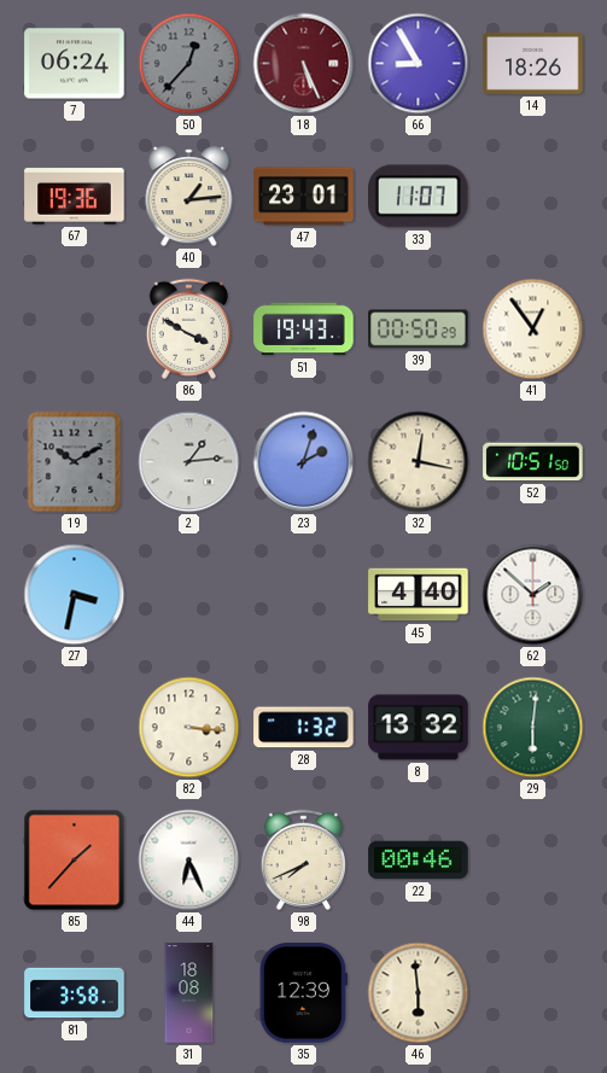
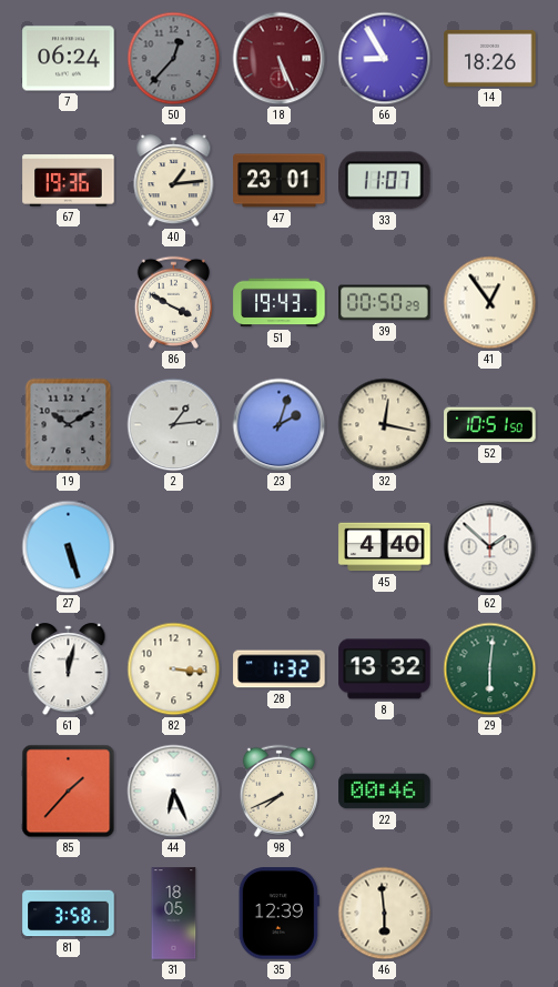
27: 3:32 -> 5:27 (69, 547)
61: none -> 12:02 (69, 669)
31: 18:08 -> 18:05 (174, 914)
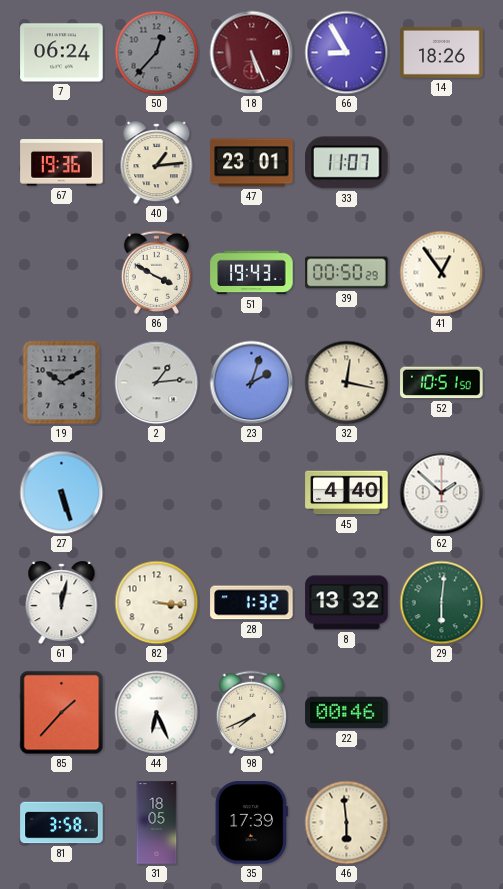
35: 12:39 -> 17:39 (251, 823)
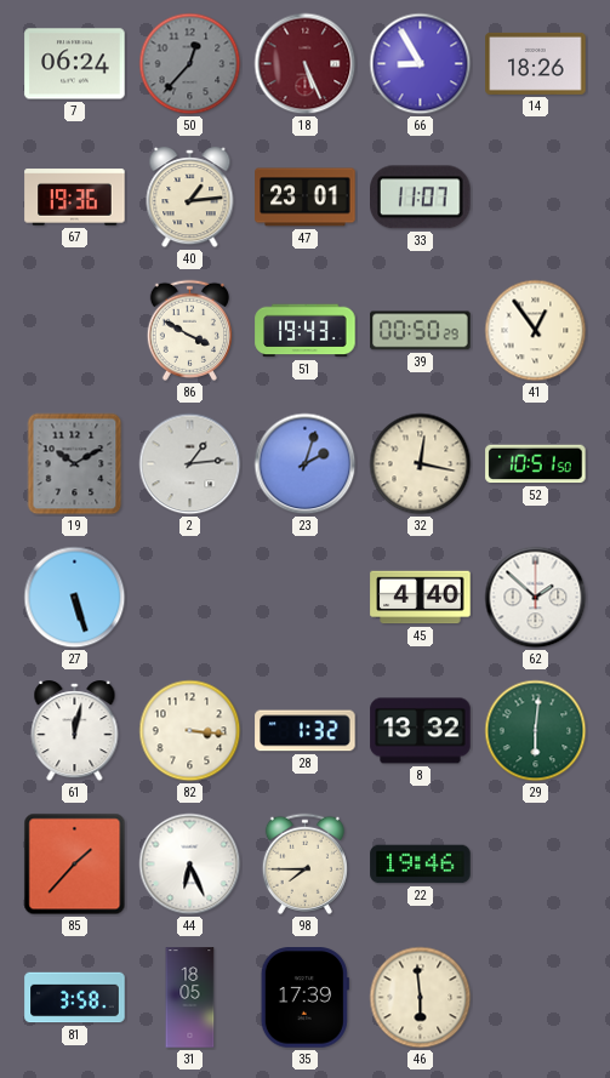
98: 7:41 -> 7:45 (304, 863)
22: 00:46 -> 19:46 (421, 865)
